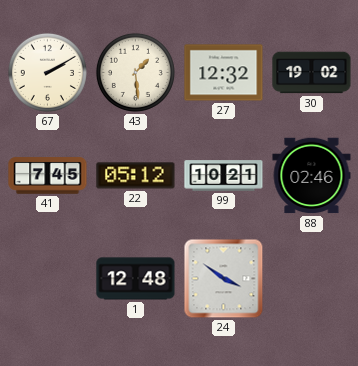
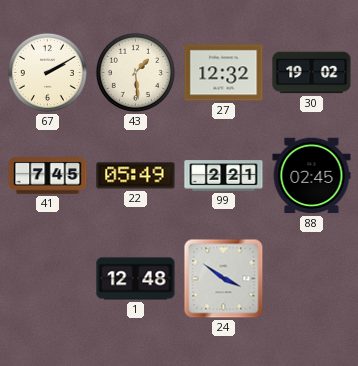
22: 05:12 -> 05:49 (136, 176)
99: 10:21 -> 2:21 (224, 176)
88: 02:46 -> 02:45 (312, 176)
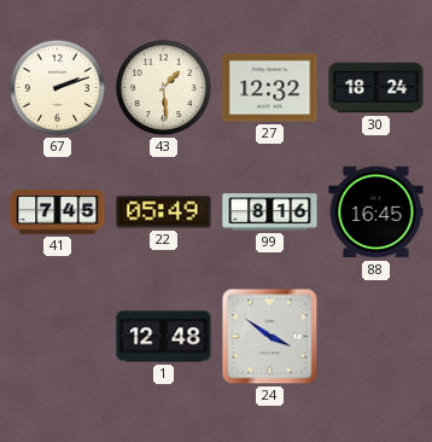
67: 2:10 -> 2:12 (57, 87)
30: 19:02 -> 18:24 (376, 88)
99: 2:21 -> 8:16 (270, 213)
88: 02:45 -> 16:45 (376, 213)
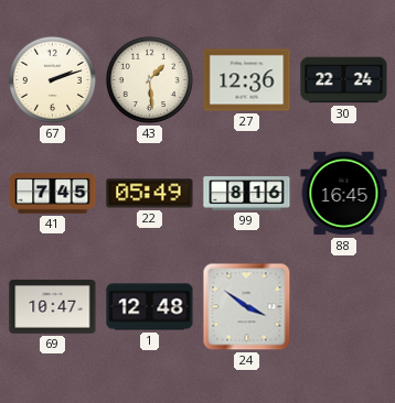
27: 12:32 -> 12:36 (247, 80)
30: 18:24 -> 22:24 (344, 80)
69: none -> 10:47 (53, 306)
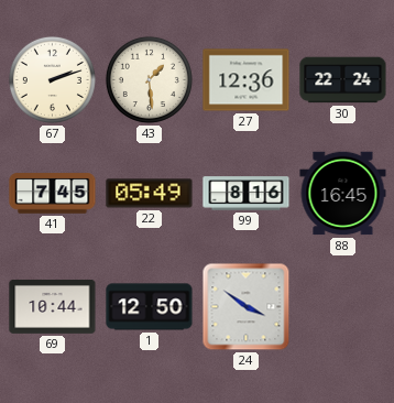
69: 10:47 -> 10:44 (53, 306)
1: 12:48 -> 12:50 (150, 307)
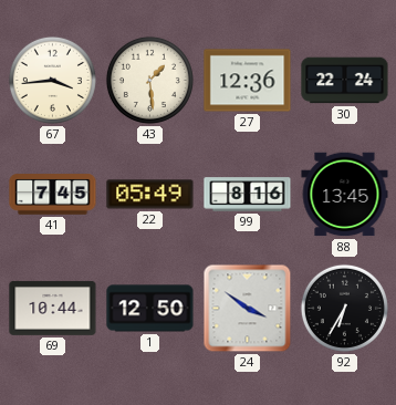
67: 2:12 -> 3:44 (52, 80)
88: 16:45 -> 13:45 (345, 195)
92: none -> 6:35 (344, 308)
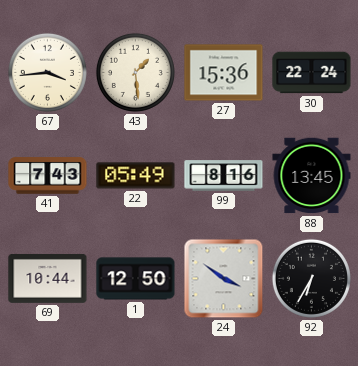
27: 12:36 -> 15:36 (224, 73)
41: 7:45 -> 7:43 (48, 176)
